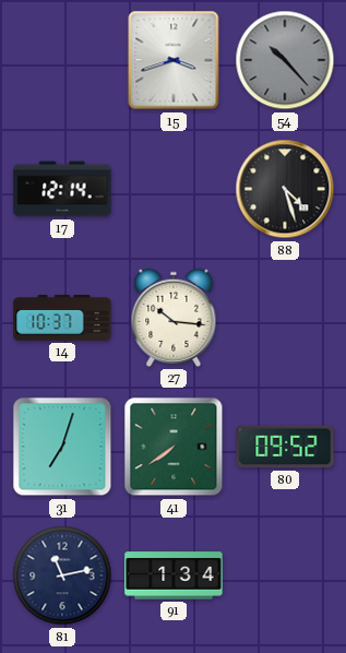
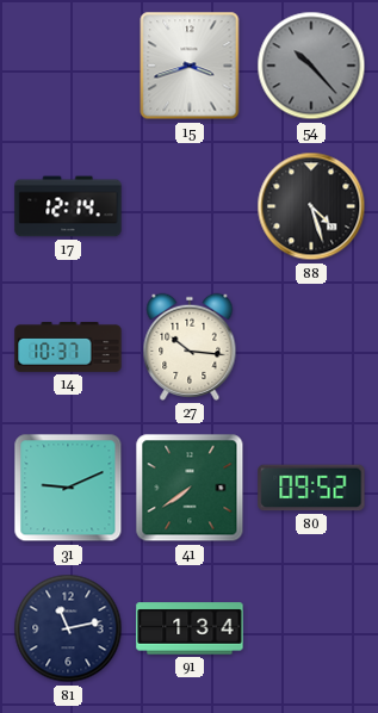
31: 7:03 -> 9:11 (68, 488)
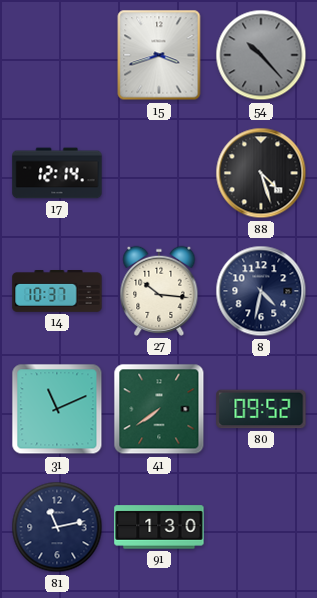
8: none -> 4:32 (261, 291)
31: 9:11 -> 11:11 (57, 409)
91: 1:34 -> 1:30 (159, 527)
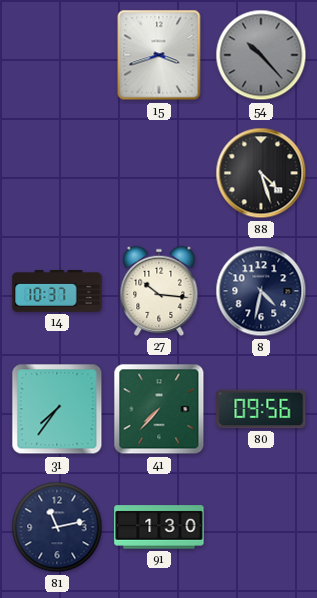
17: 12:14 -> none (57, 173)
31: 11:11 -> 7:36 (57, 409)
41: 7:39 -> 7:37 (159, 409)
80: 09:52 -> 09:56 (261, 409)
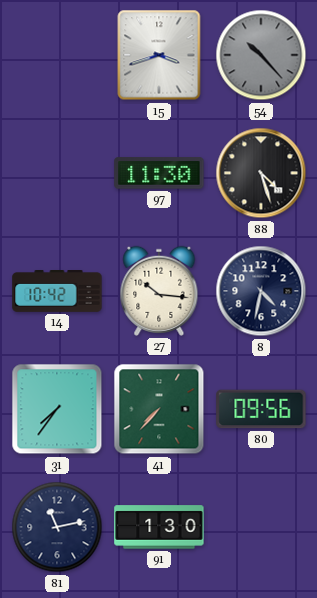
97: none -> 11:30 (159, 173)
14: 10:37 -> 10:42 (57, 292)
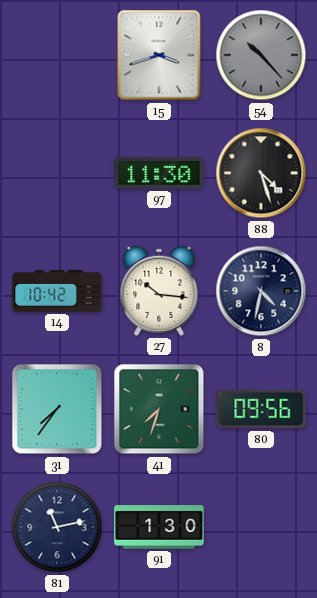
41: 7:37 -> 7:33 (159, 409)
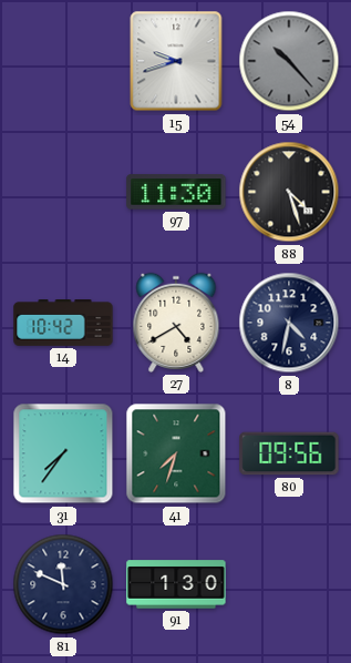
15: 3:42 -> 9:42 (176, 61)
27: 10:16 -> 4:40 (176, 323)
81: 11:13 -> 11:49 (63, 584)
